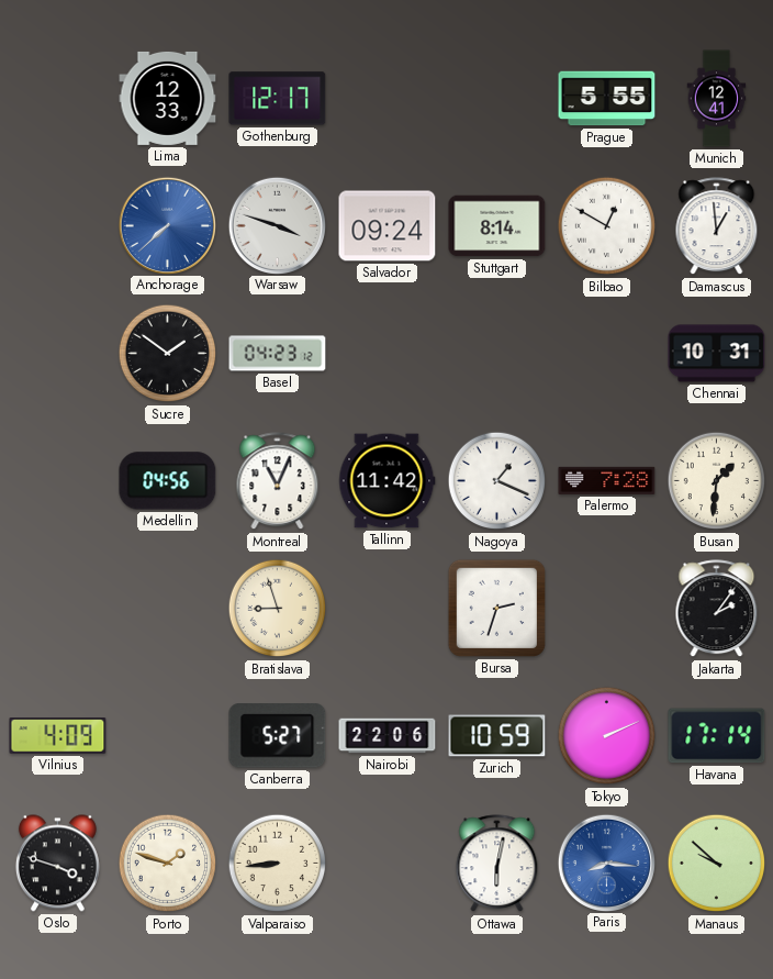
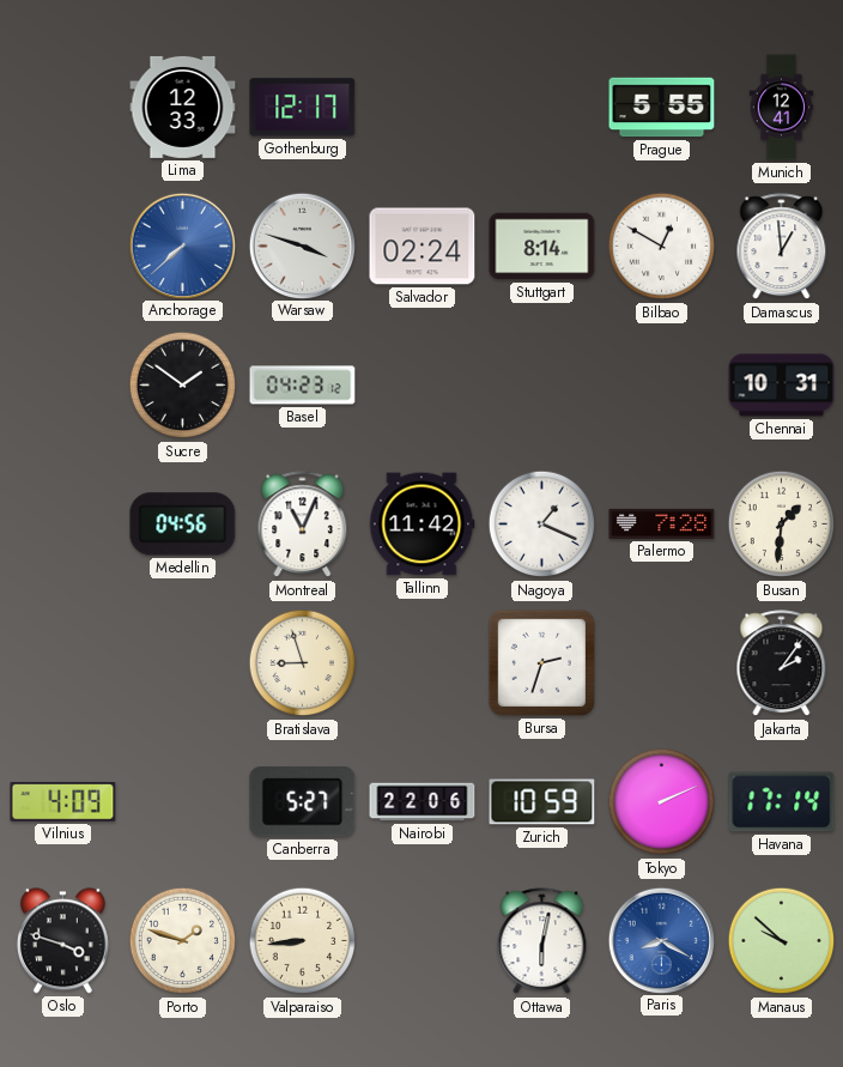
Salvador: 09:24 -> 02:24 (423, 247)
Paris: 8:16 -> 8:20 (661, 940)
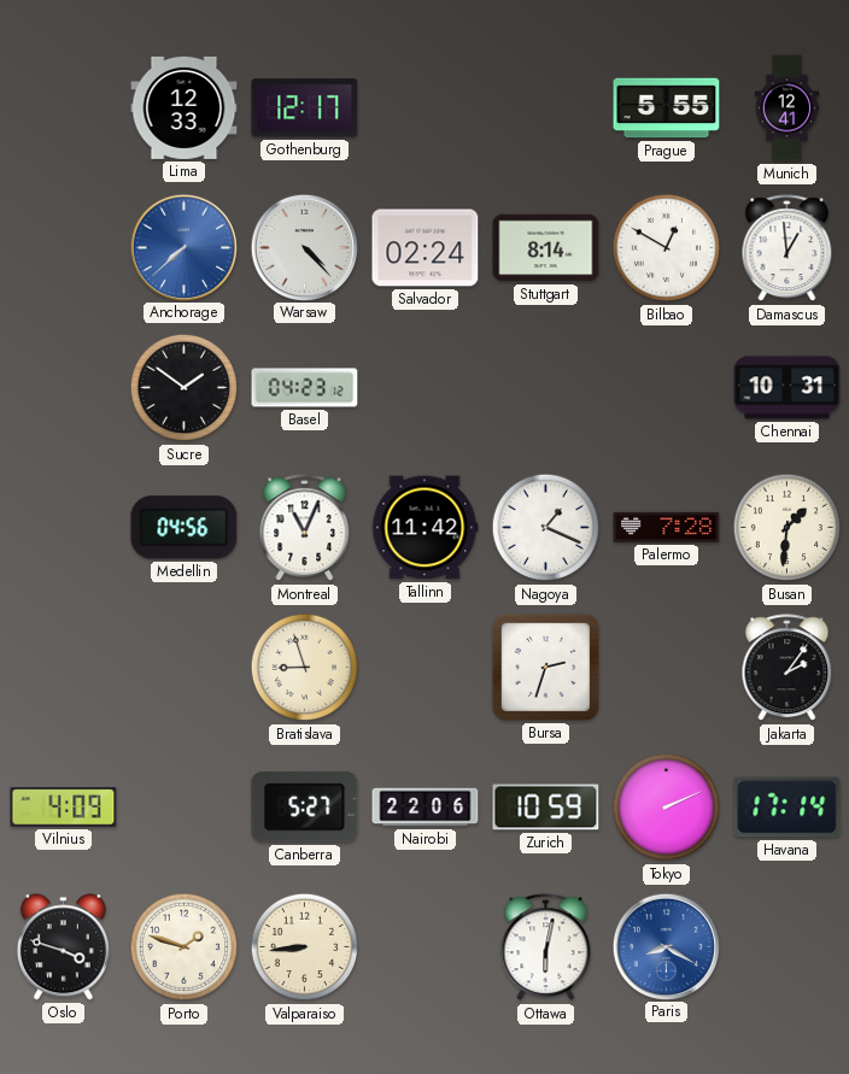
Warsaw: 3:48 -> 4:23 (304, 247)
Manaus: 9:52 -> none (782, 941)
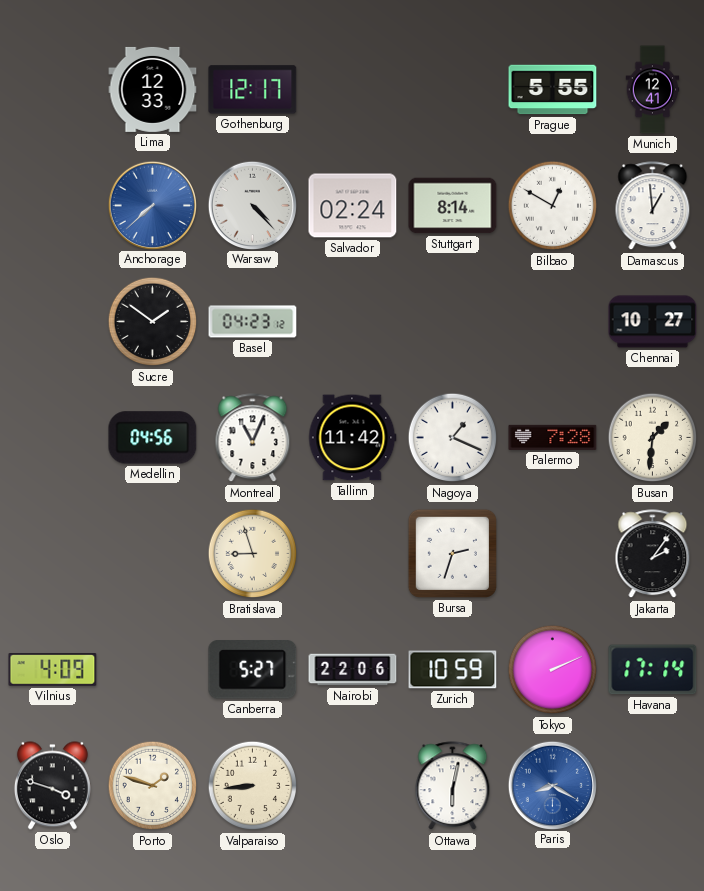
Chennai: 10:31 -> 10:27 (653, 322)
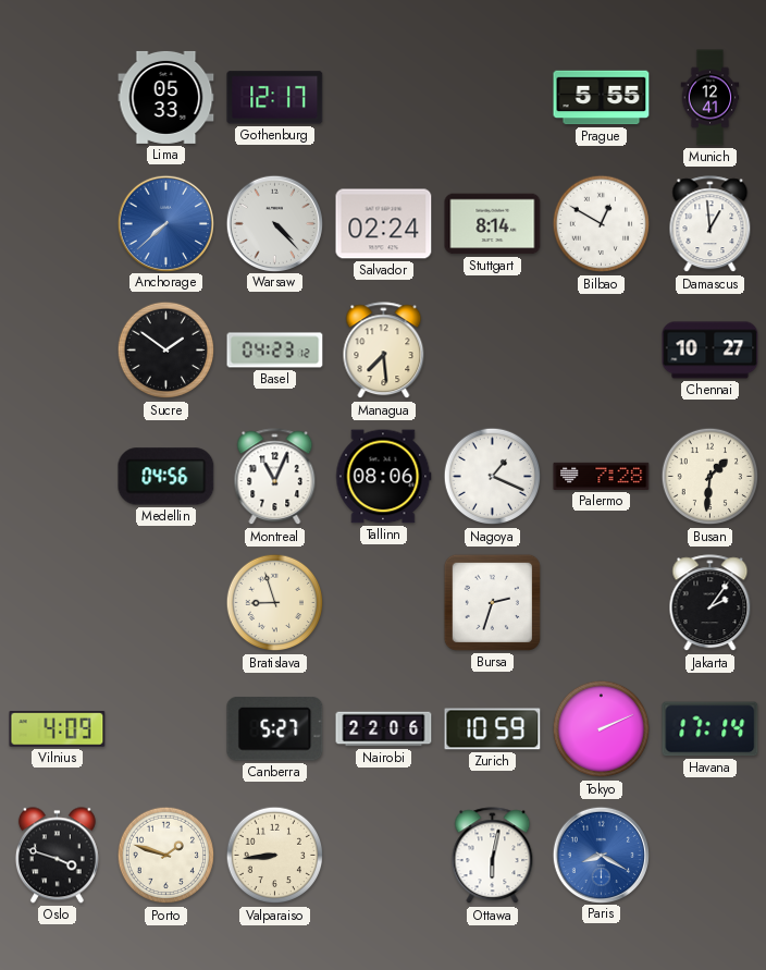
Lima: 12:33 -> 05:33 (166, 97)
Managua: none -> 7:29 (384, 351)
Tallinn: 11:42 -> 08:06 (384, 477)
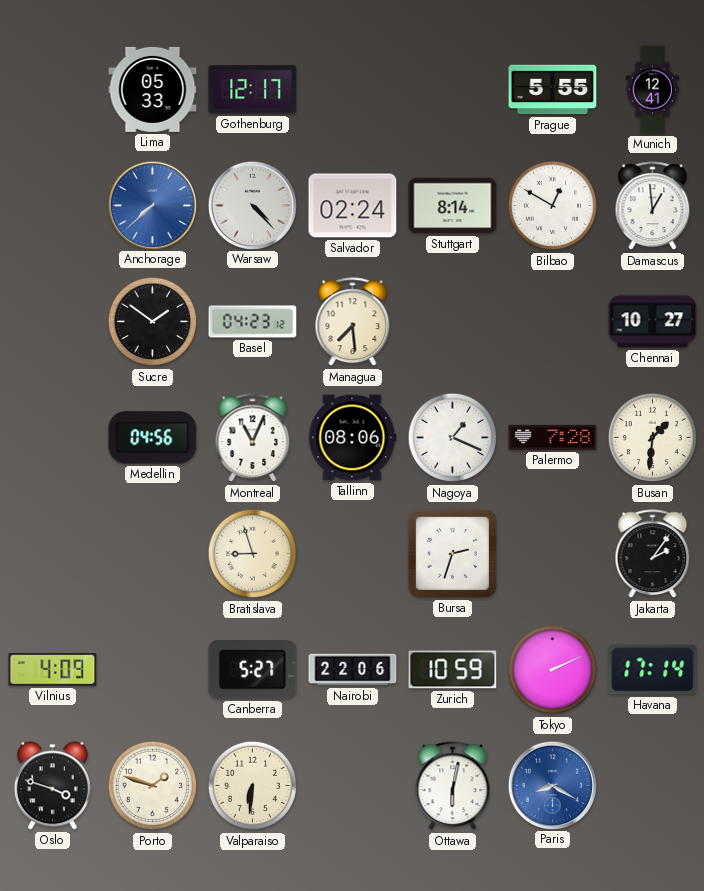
Valparaiso: 8:44 -> 6:31 (253, 786)
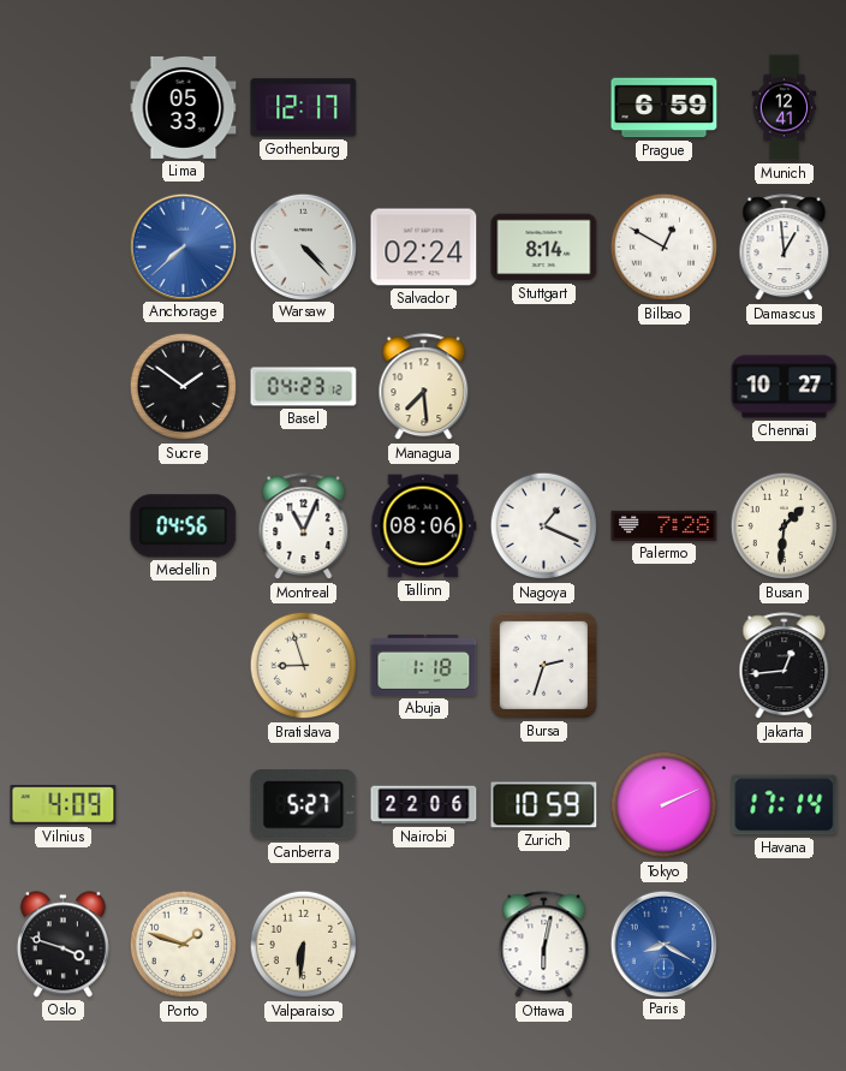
Prague: 5:55 -> 6:59 (665, 108)
Abuja: none -> 1:18 (424, 665)
Jakarta: 2:06 -> 12:44 (785, 666)
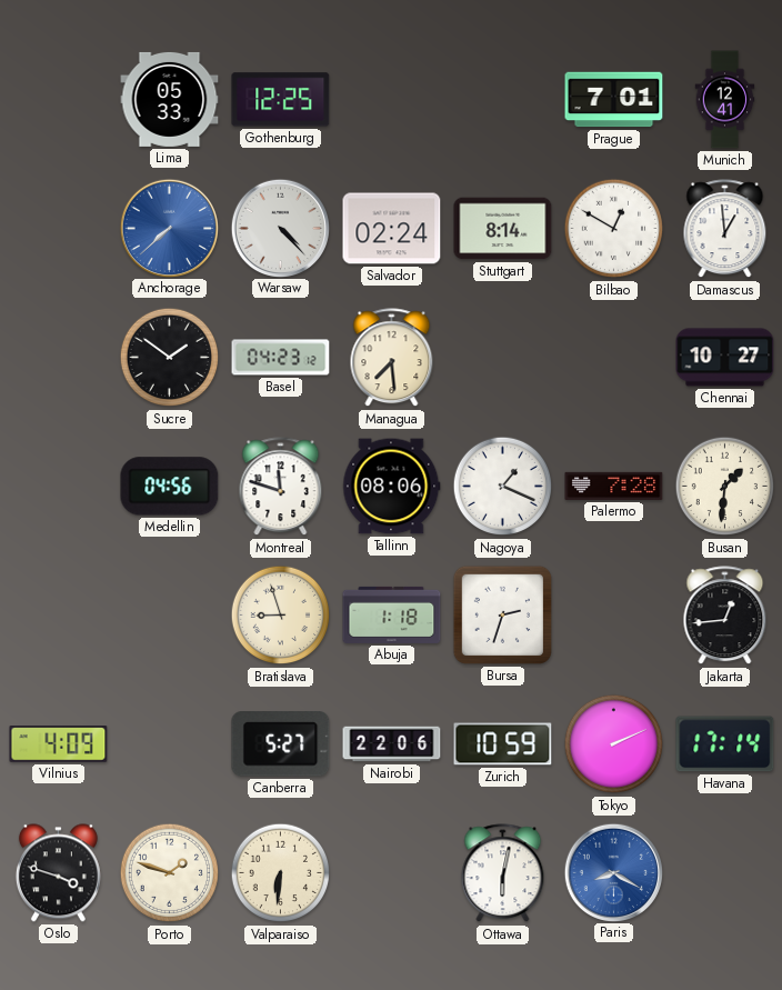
Gothenburg: 12:17 -> 12:25 (281, 100)
Prague: 6:59 -> 7:01 (614, 100)
Montreal: 11:04 -> 11:48 (281, 487)
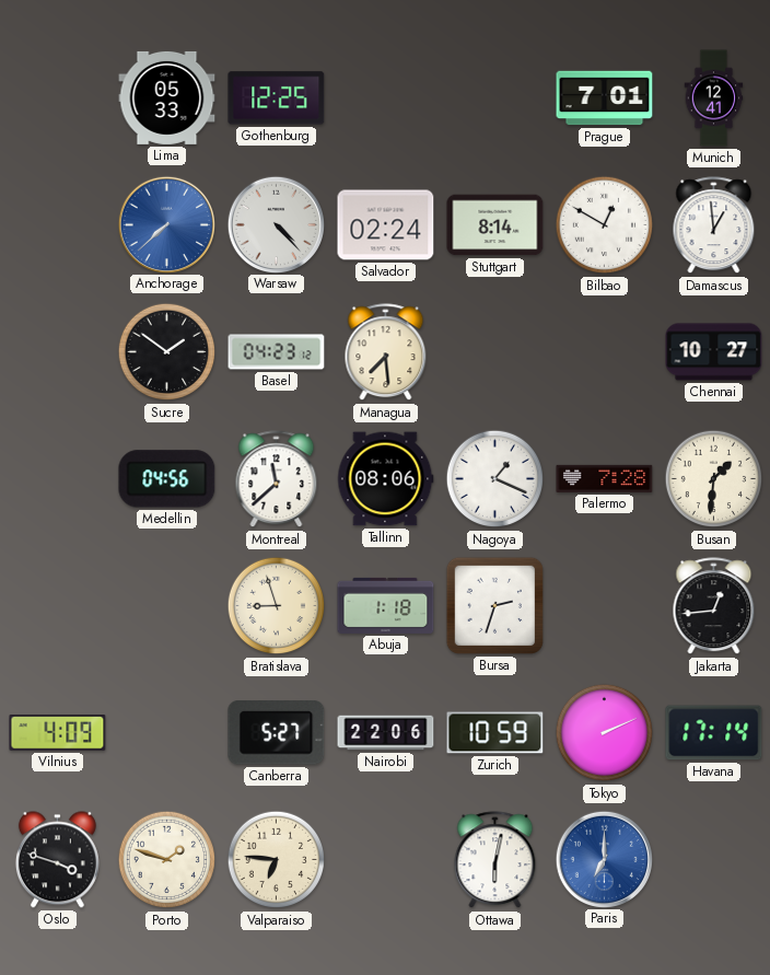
Montreal: 11:48 -> 11:38 (277, 479)
Valparaiso: 6:31 -> 6:46 (277, 860)
Paris: 8:20 -> 7:00 (604, 859)
